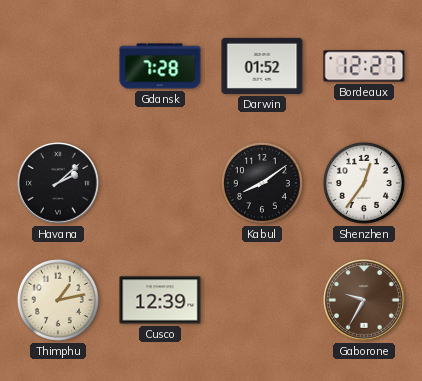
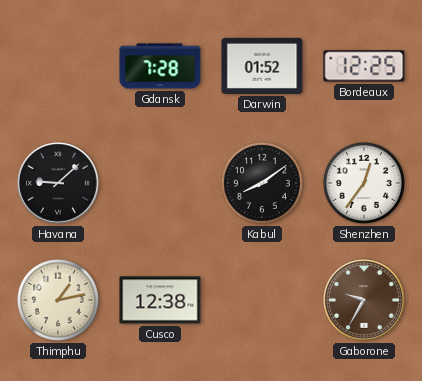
Bordeaux: 12:27 -> 12:25 (364, 66)
Havana: 2:08 -> 9:08 (58, 183)
Cusco: 12:39 -> 12:38 (160, 300)
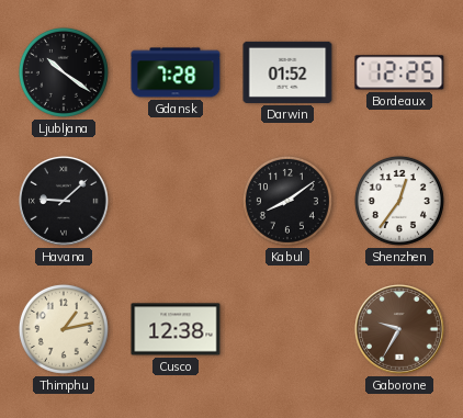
Ljubljana: none -> 10:21 (64, 72)
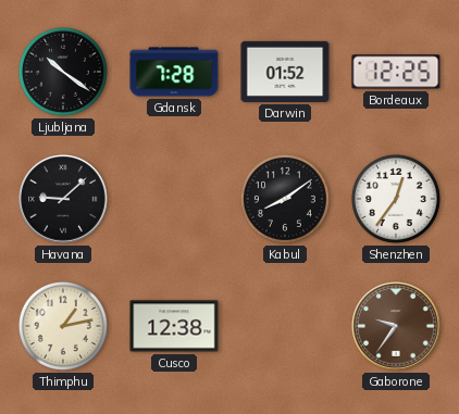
Gaborone: 9:35 -> 9:36 (396, 326)
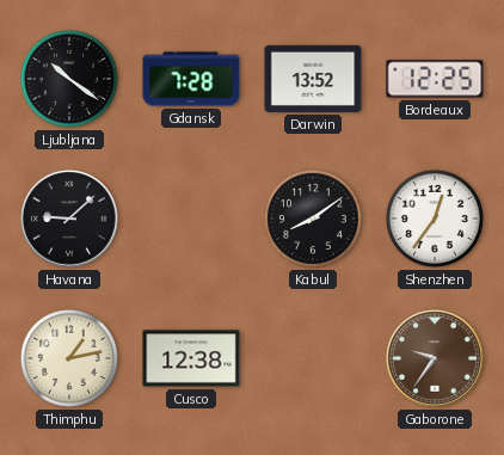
Darwin: 01:52 -> 13:52 (313, 79)
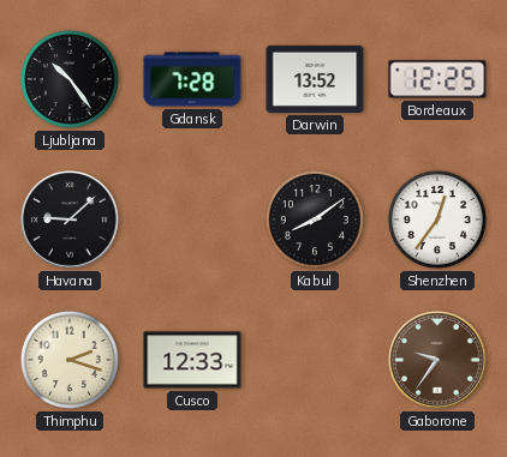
Ljubljana: 10:21 -> 10:24 (70, 79)
Thimphu: 1:13 -> 2:18 (70, 360)
Cusco: 12:38 -> 12:33 (192, 360)
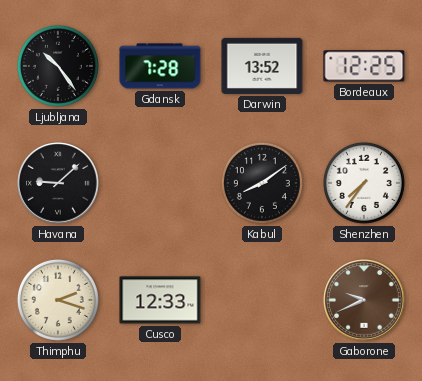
Shenzhen: 12:36 -> 7:36 (364, 183)
Gaborone: 9:36 -> 9:41 (364, 300)
